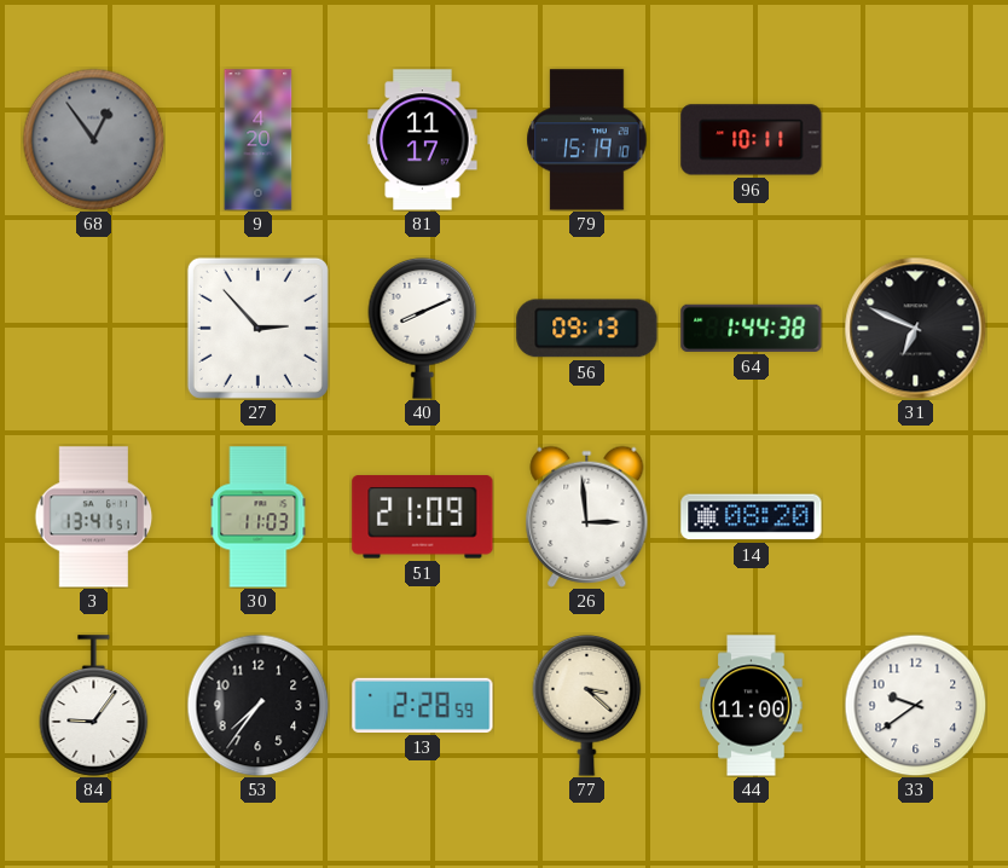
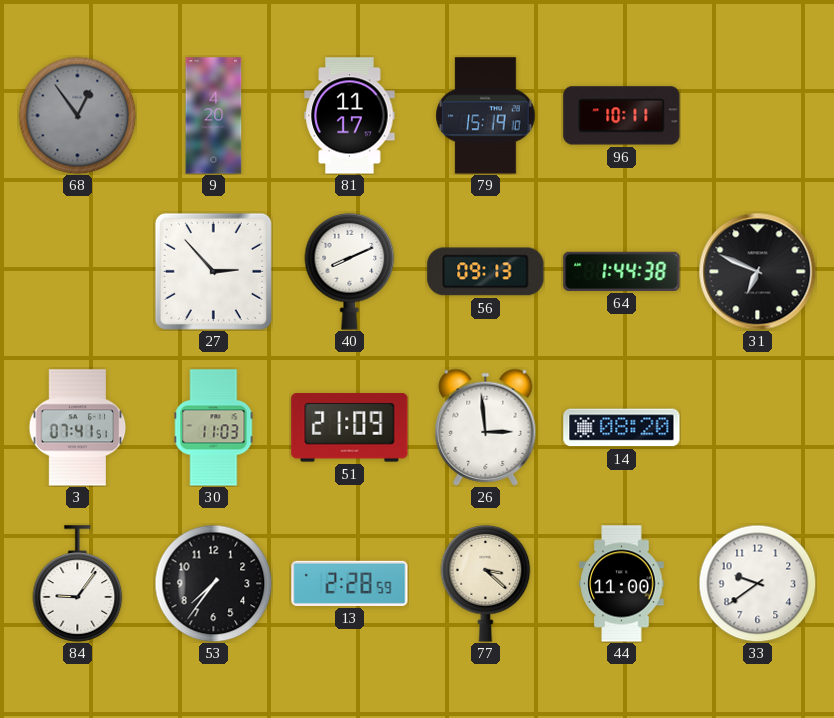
3: 13:41 -> 07:41 (78, 428)
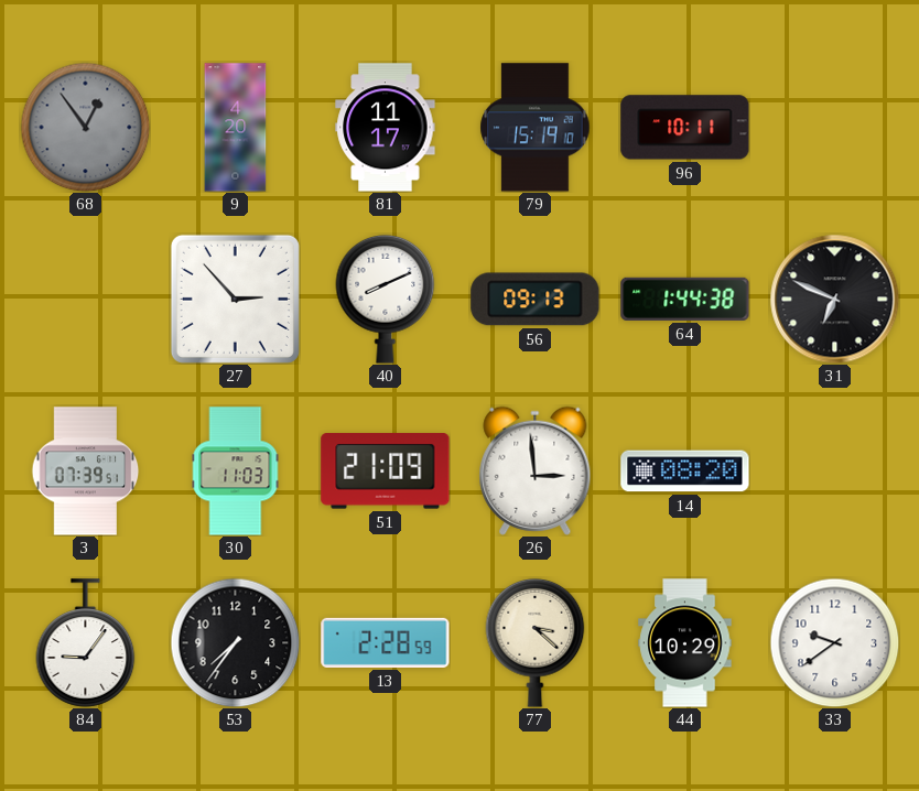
3: 07:41 -> 07:39 (86, 472)
44: 11:00 -> 10:29 (685, 643)
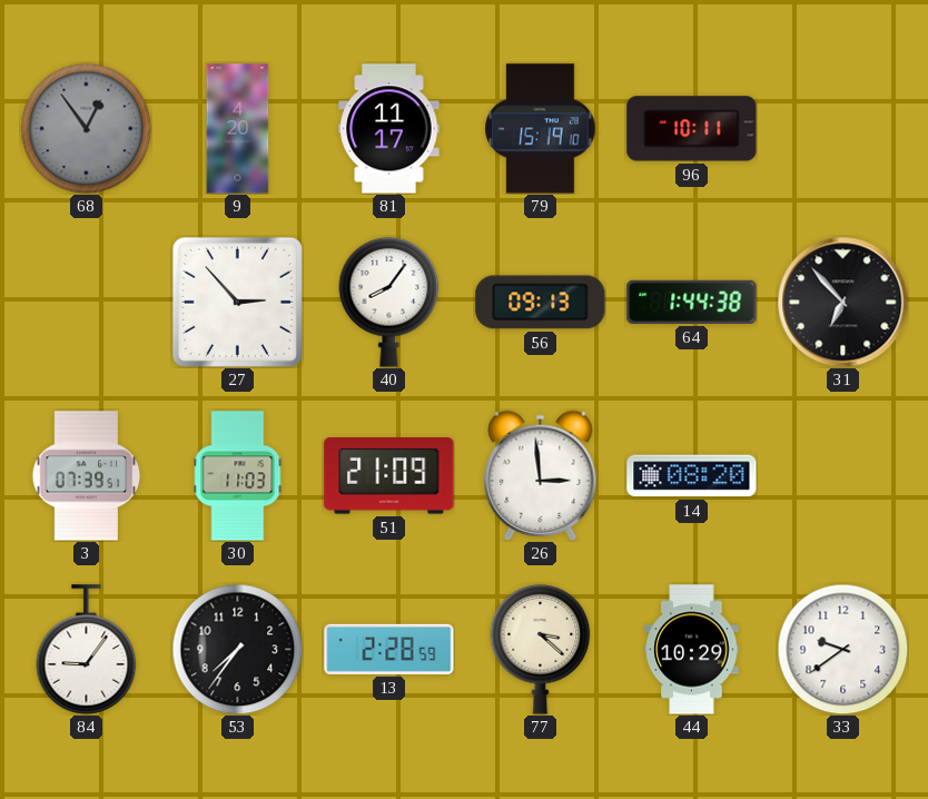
40: 8:11 -> 8:06 (389, 302)
31: 6:49 -> 6:53 (842, 302)
